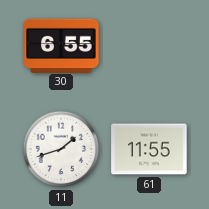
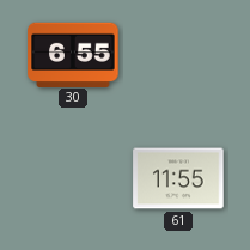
11: 1:42 -> none (61, 149)
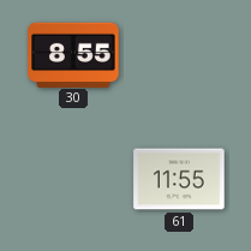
30: 6:55 -> 8:55 (73, 54)
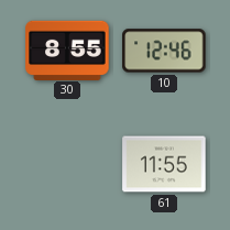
10: none -> 12:46 (164, 51)
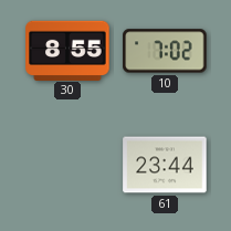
10: 12:46 -> 7:02 (165, 51)
61: 11:55 -> 23:44 (165, 165)
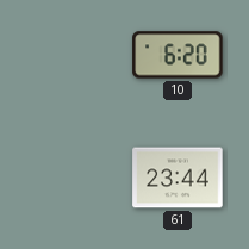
30: 8:55 -> none (67, 50)
10: 7:02 -> 6:20 (178, 55)
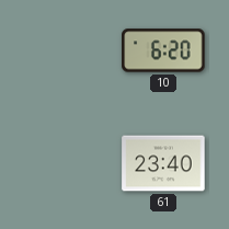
61: 23:44 -> 23:40 (163, 163)
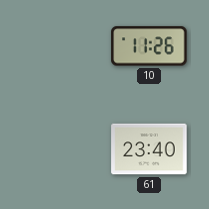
10: 6:20 -> 11:26 (149, 46)
